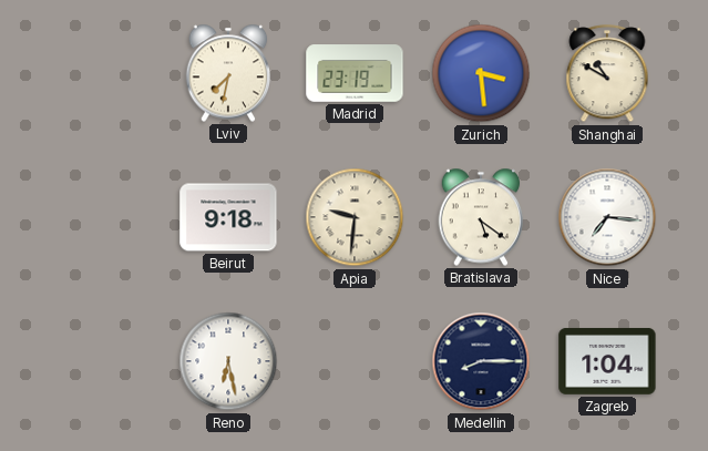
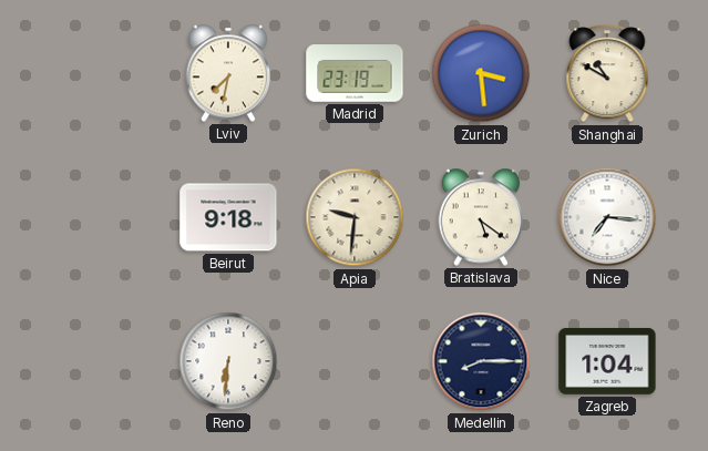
Reno: 6:28 -> 6:31 (228, 361)
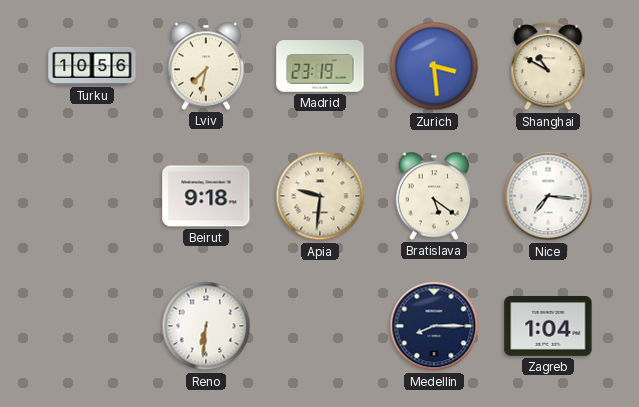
Turku: none -> 10:56 (92, 66)
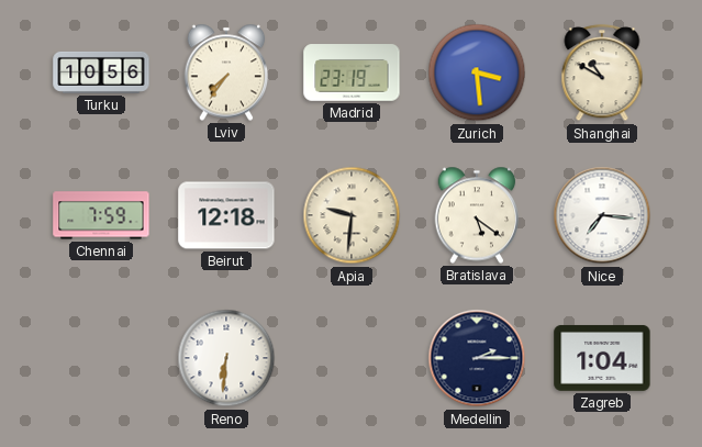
Lviv: 7:32 -> 7:36 (226, 72)
Chennai: none -> 7:59 (101, 215)
Beirut: 9:18 -> 12:18 (226, 215)
Medellin: 8:15 -> 2:15 (477, 358)
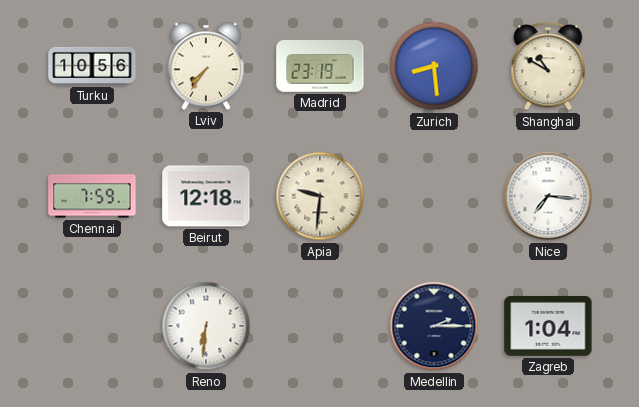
Zurich: 3:29 -> 8:29 (434, 66)
Bratislava: 5:21 -> none (477, 215)
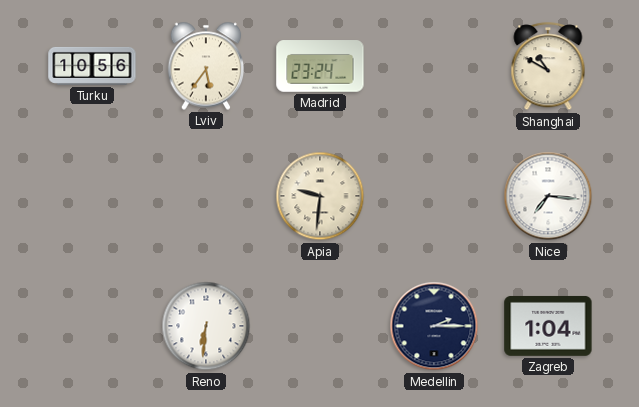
Lviv: 7:36 -> 5:36 (206, 66)
Madrid: 23:19 -> 23:24 (320, 66)
Zurich: 8:29 -> none (434, 66)
Chennai: 7:59 -> none (92, 196)
Beirut: 12:18 -> none (206, 196)
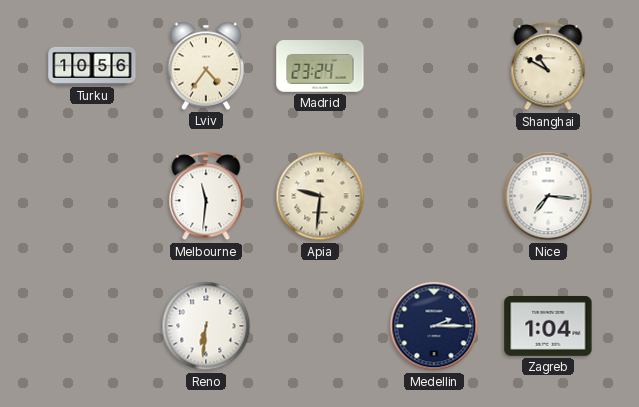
Lviv: 5:36 -> 4:36 (206, 66)
Melbourne: none -> 11:31 (206, 197)
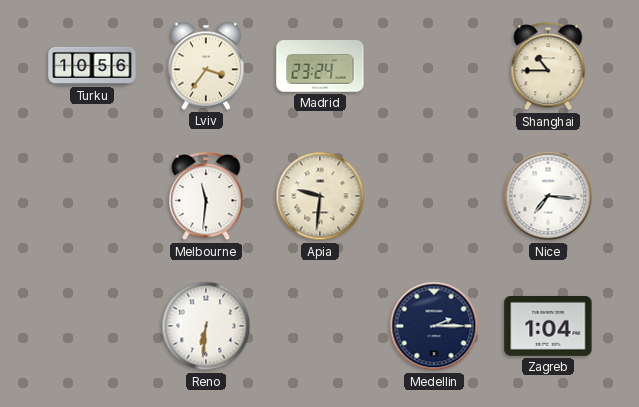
Lviv: 4:36 -> 3:36 (206, 66)
Shanghai: 10:50 -> 10:45 (548, 67)
